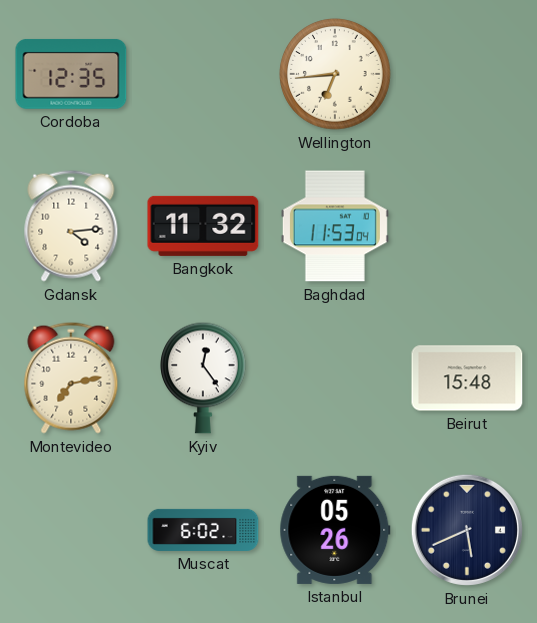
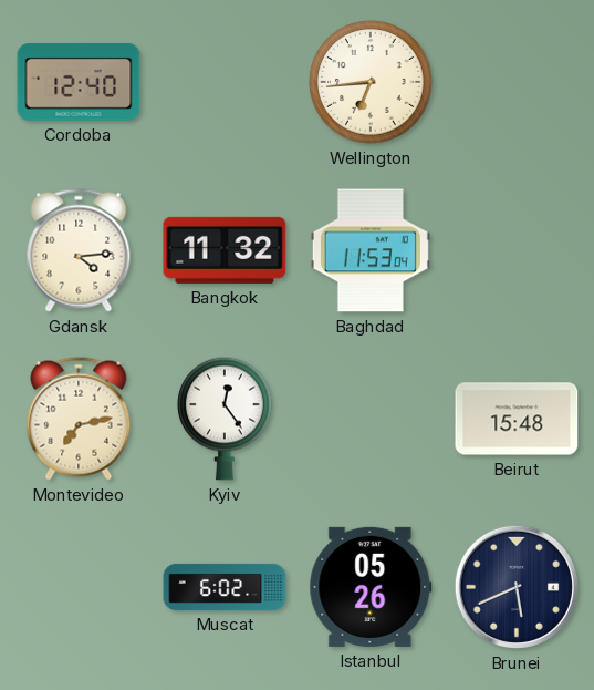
Cordoba: 12:35 -> 12:40 (79, 82)
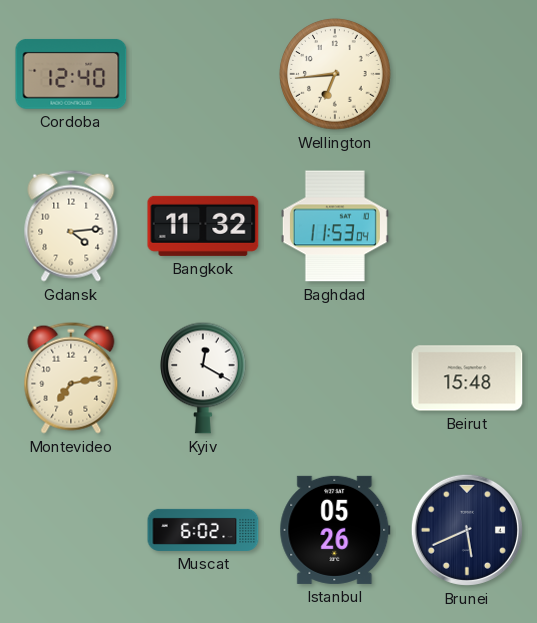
Kyiv: 12:24 -> 12:20 (203, 378)
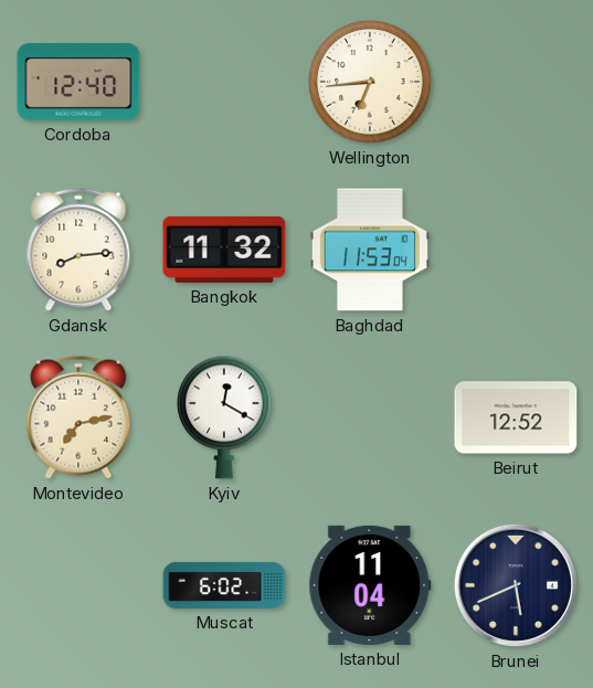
Gdansk: 4:14 -> 8:14 (78, 250)
Beirut: 15:48 -> 12:52 (516, 417)
Istanbul: 05:26 -> 11:04 (370, 585)
